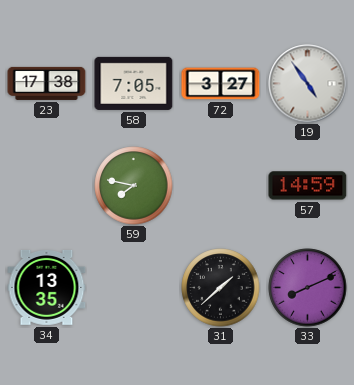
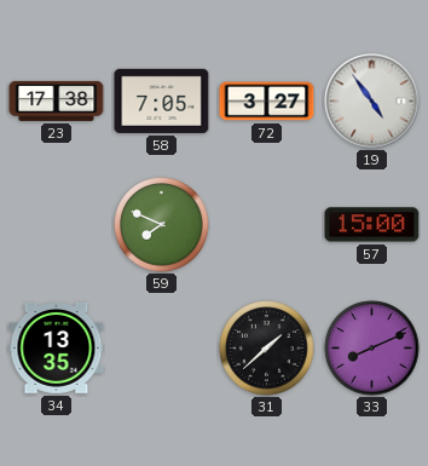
59: 7:47 -> 7:49 (162, 225)
57: 14:59 -> 15:00 (372, 225)
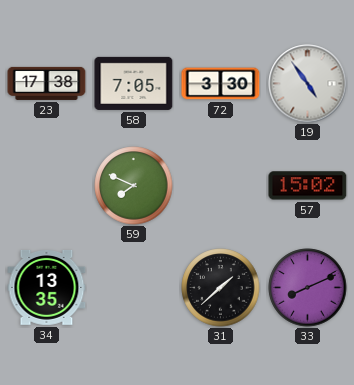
72: 3:27 -> 3:30 (221, 84)
57: 15:00 -> 15:02 (308, 186)
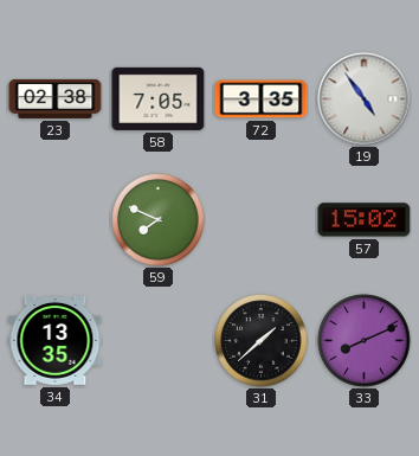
23: 17:38 -> 02:38 (56, 98)
72: 3:30 -> 3:35 (262, 99)
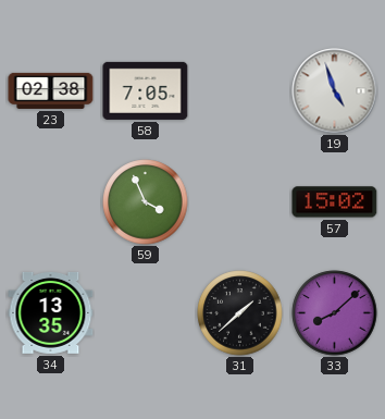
72: 3:35 -> none (262, 99)
19: 4:54 -> 4:57 (335, 91)
59: 7:49 -> 3:56 (146, 202)
33: 8:11 -> 8:08 (335, 313)
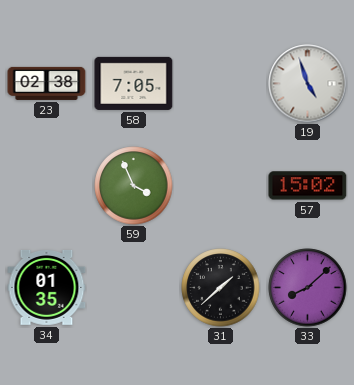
34: 13:35 -> 01:35 (47, 287)
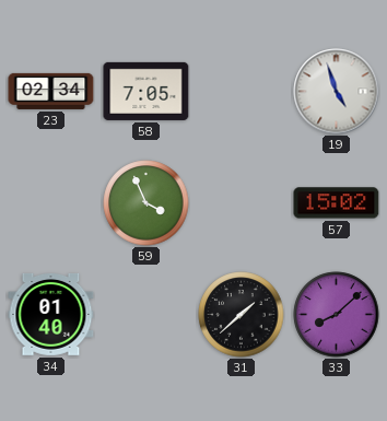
23: 02:38 -> 02:34 (51, 91)
34: 01:35 -> 01:40 (51, 314)
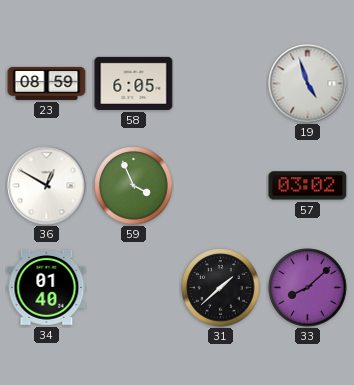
23: 02:34 -> 08:59 (47, 83)
58: 7:05 -> 6:05 (134, 83)
36: none -> 12:50 (47, 186)
57: 15:02 -> 03:02 (308, 186)
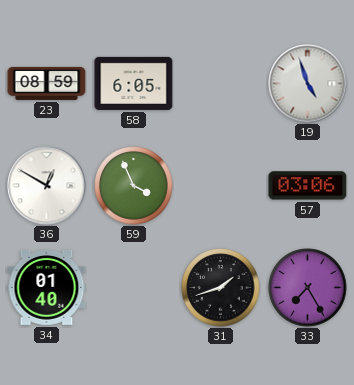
57: 03:02 -> 03:06 (308, 186)
31: 1:38 -> 1:42 (221, 288)
33: 8:08 -> 7:25 (308, 288)
